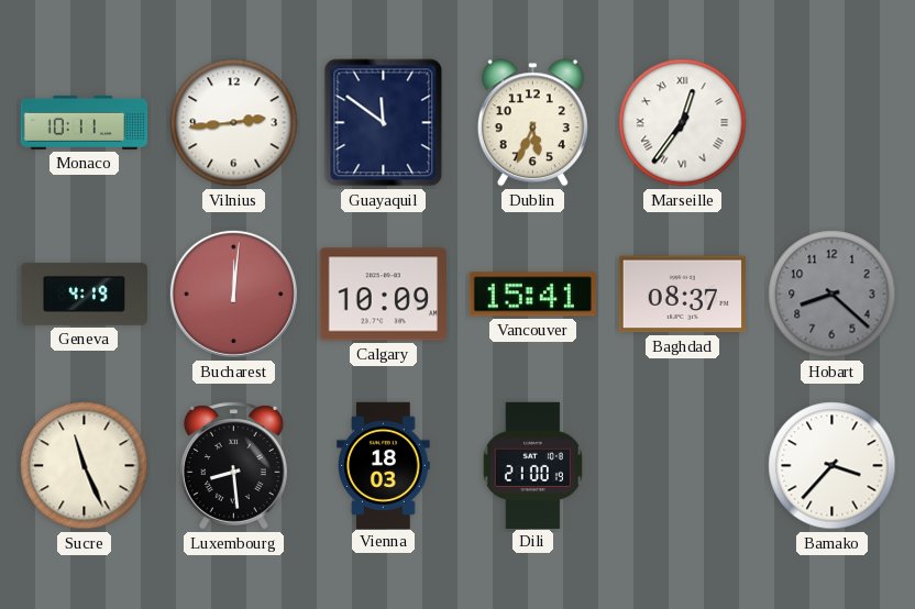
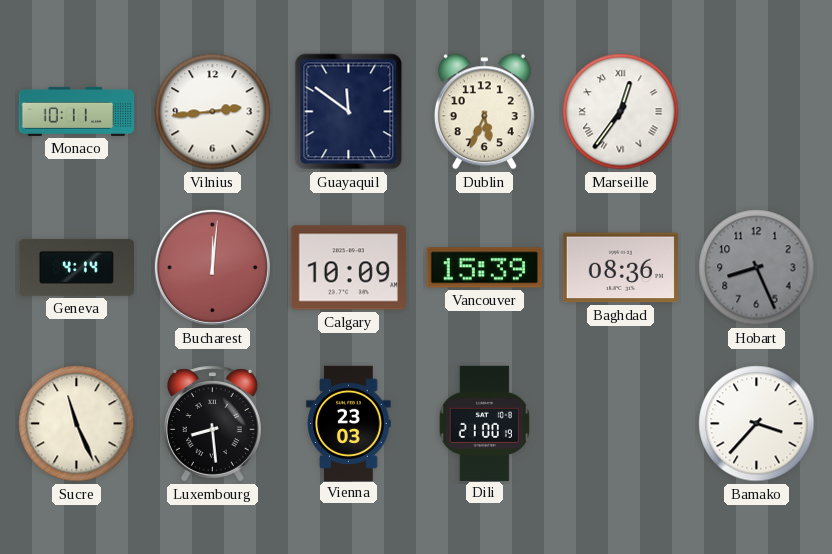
Geneva: 4:19 -> 4:14 (76, 267)
Vancouver: 15:41 -> 15:39 (484, 268)
Baghdad: 08:37 -> 08:36 (620, 268)
Hobart: 8:22 -> 8:26 (757, 268)
Vienna: 18:03 -> 23:03 (349, 423)
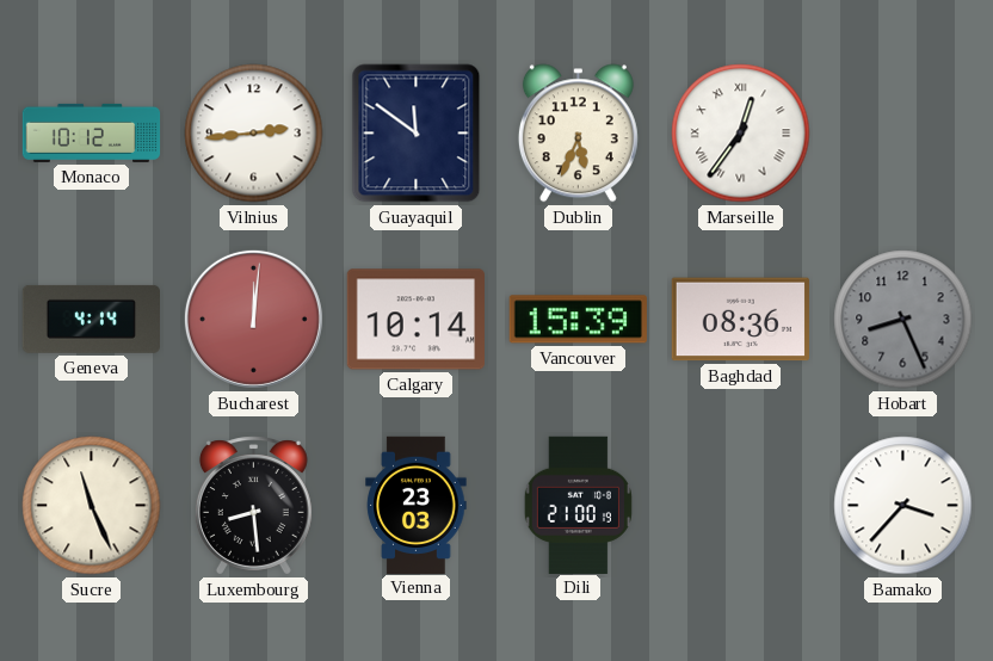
Monaco: 10:11 -> 10:12 (92, 132)
Calgary: 10:09 -> 10:14 (415, 320)
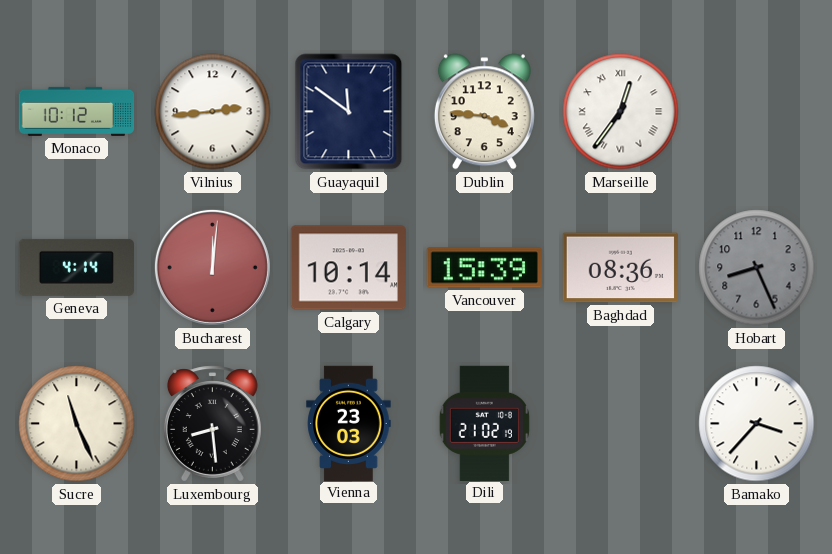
Dublin: 5:34 -> 3:46 (484, 112)
Dili: 21:00 -> 21:02 (484, 423)
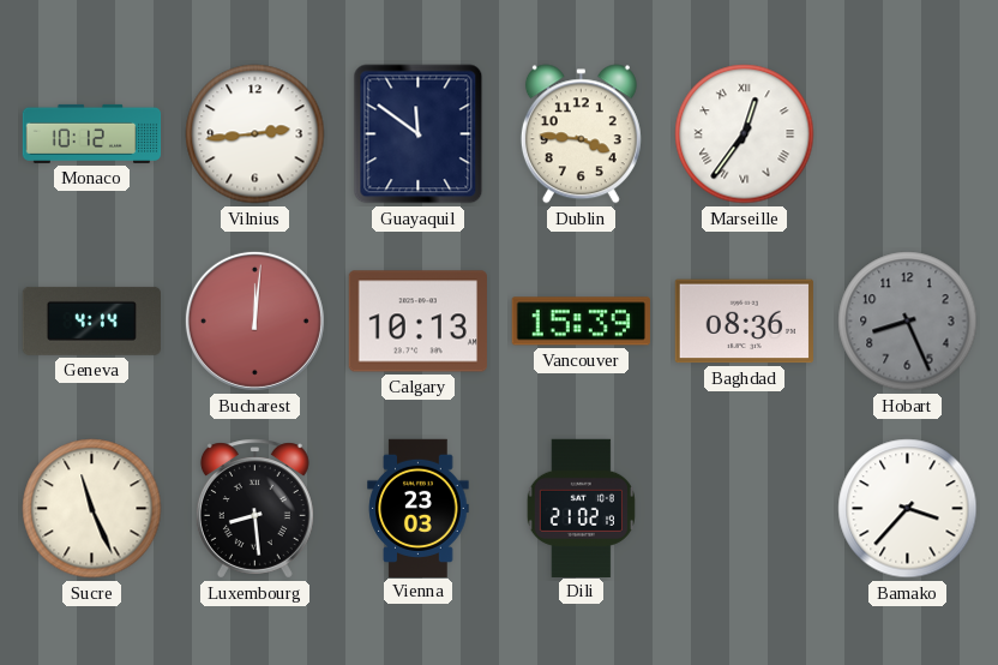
Calgary: 10:14 -> 10:13 (417, 322)
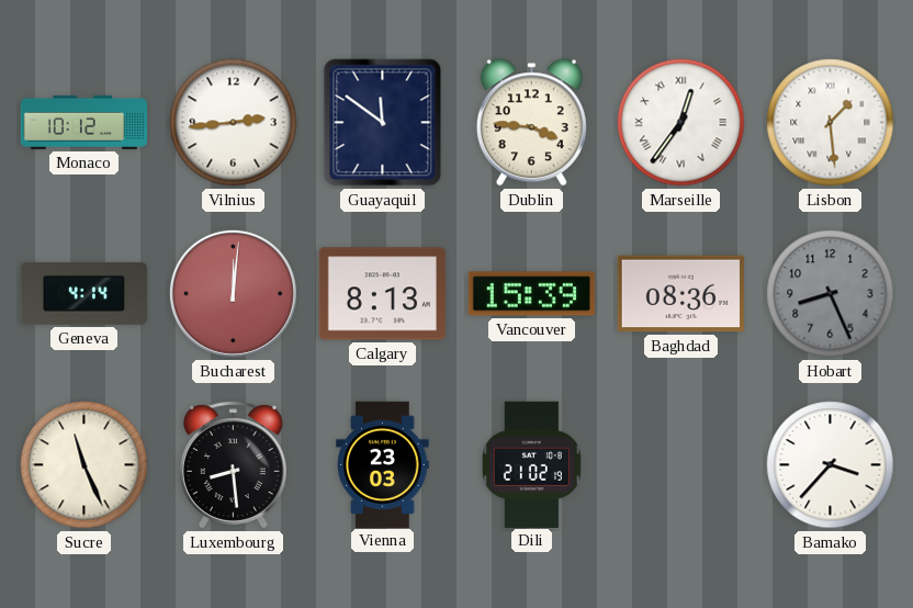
Lisbon: none -> 1:29 (831, 123)
Calgary: 10:13 -> 8:13 (382, 294)
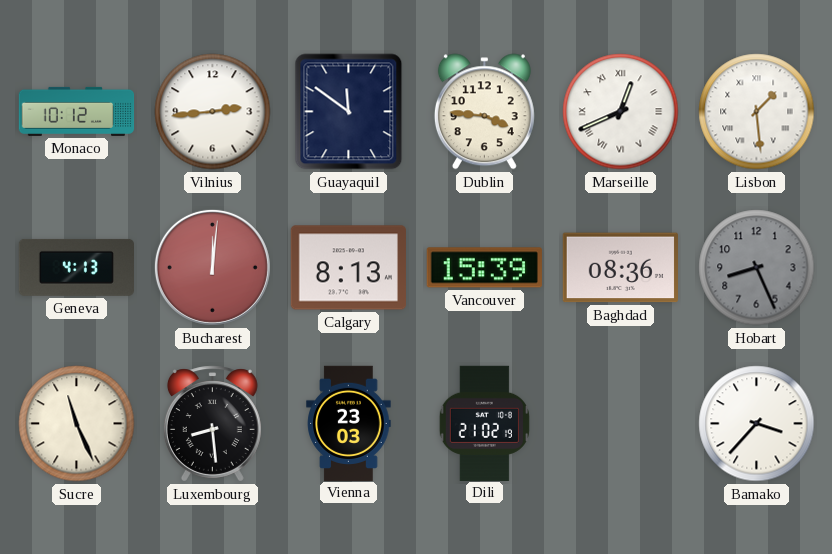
Marseille: 12:36 -> 12:41 (621, 112)
Geneva: 4:14 -> 4:13 (76, 267)
